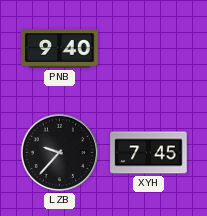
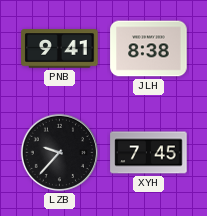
PNB: 9:40 -> 9:41 (60, 49)
JLH: none -> 8:38 (149, 49)
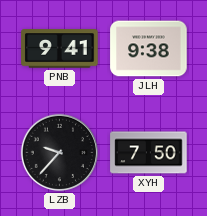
JLH: 8:38 -> 9:38 (149, 49)
XYH: 7:45 -> 7:50 (149, 153)
